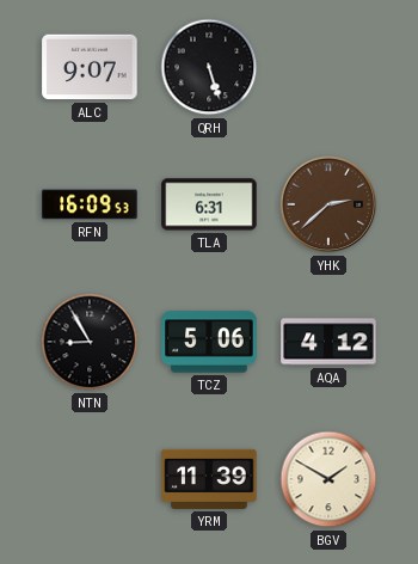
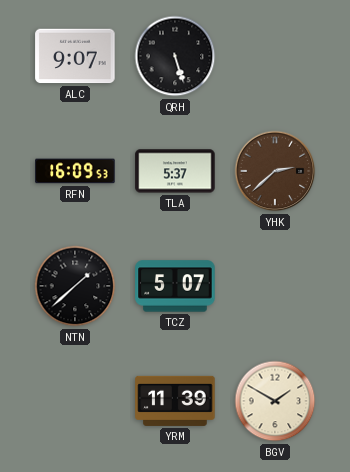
TLA: 6:31 -> 5:37 (175, 171)
NTN: 8:55 -> 1:38 (75, 286)
TCZ: 5:06 -> 5:07 (175, 286)
AQA: 4:12 -> none (328, 342)
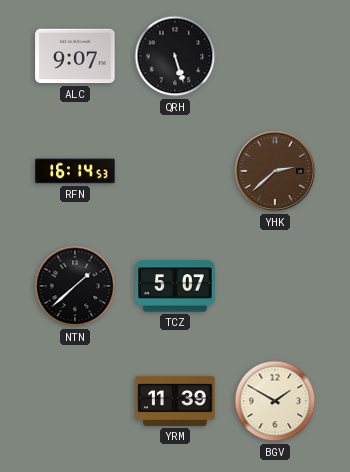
RFN: 16:09 -> 16:14 (75, 171)
TLA: 5:37 -> none (175, 171)
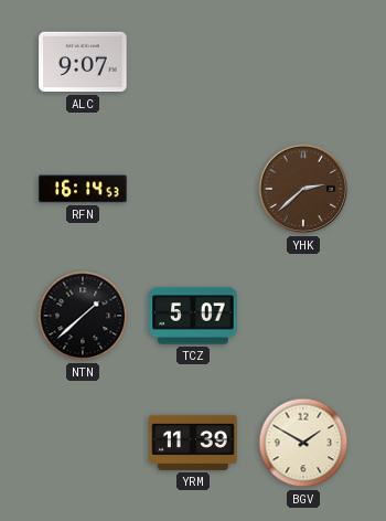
QRH: 5:27 -> none (175, 56)
